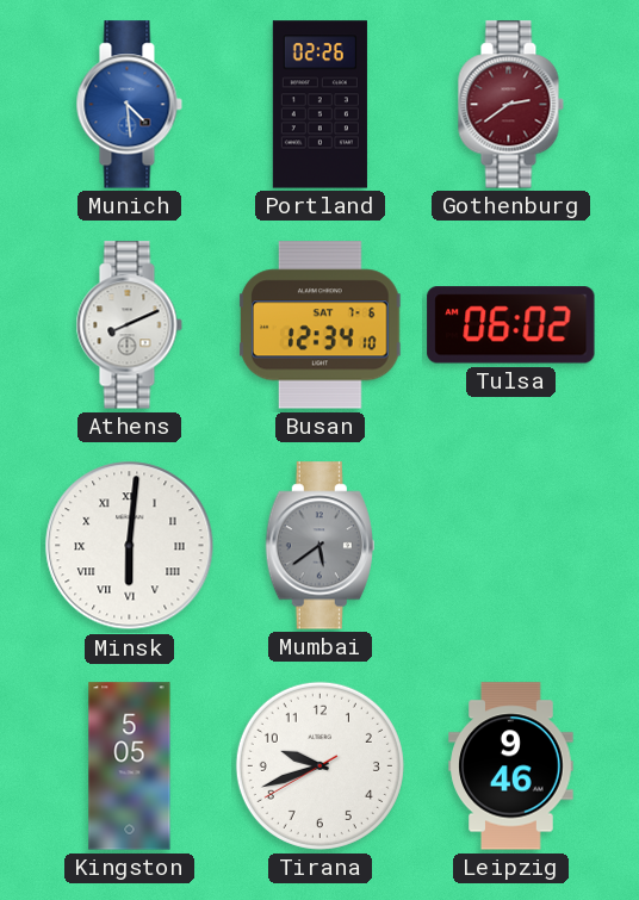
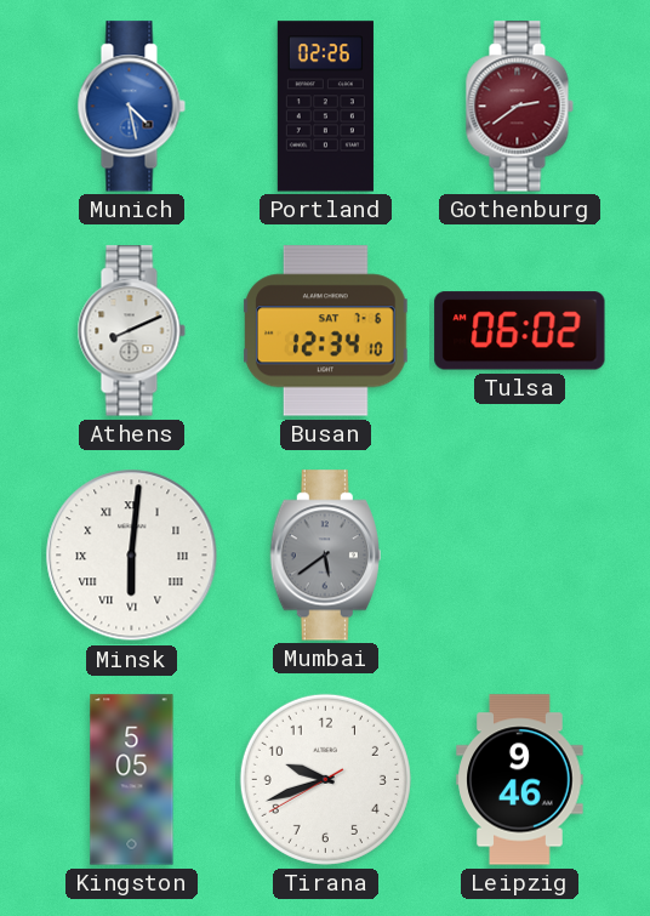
Munich: 4:29 -> 4:28 (131, 107)
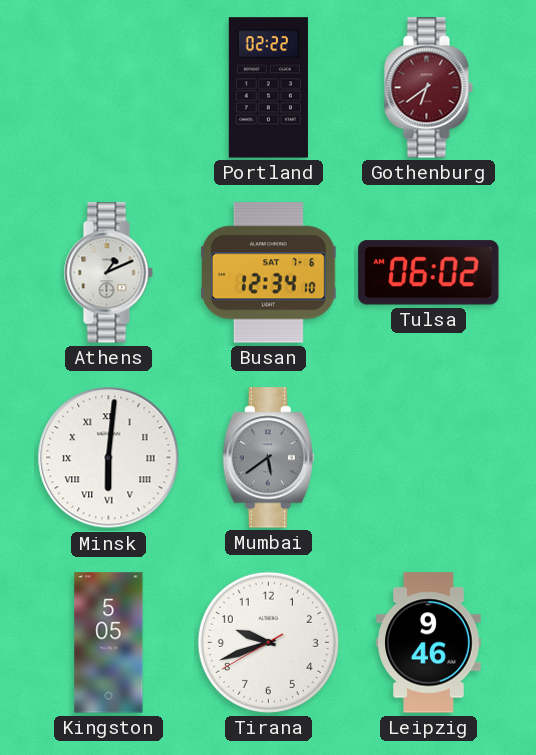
Munich: 4:28 -> none (131, 107)
Portland: 02:26 -> 02:22 (268, 88)
Gothenburg: 2:39 -> 6:39 (428, 88)
Athens: 8:11 -> 1:11 (108, 273)
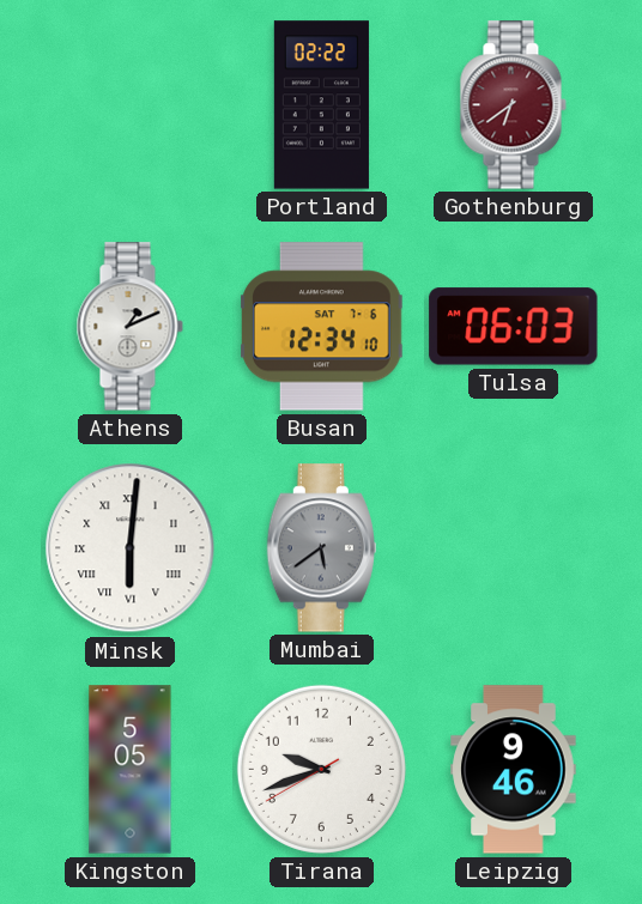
Tulsa: 06:02 -> 06:03 (514, 327)
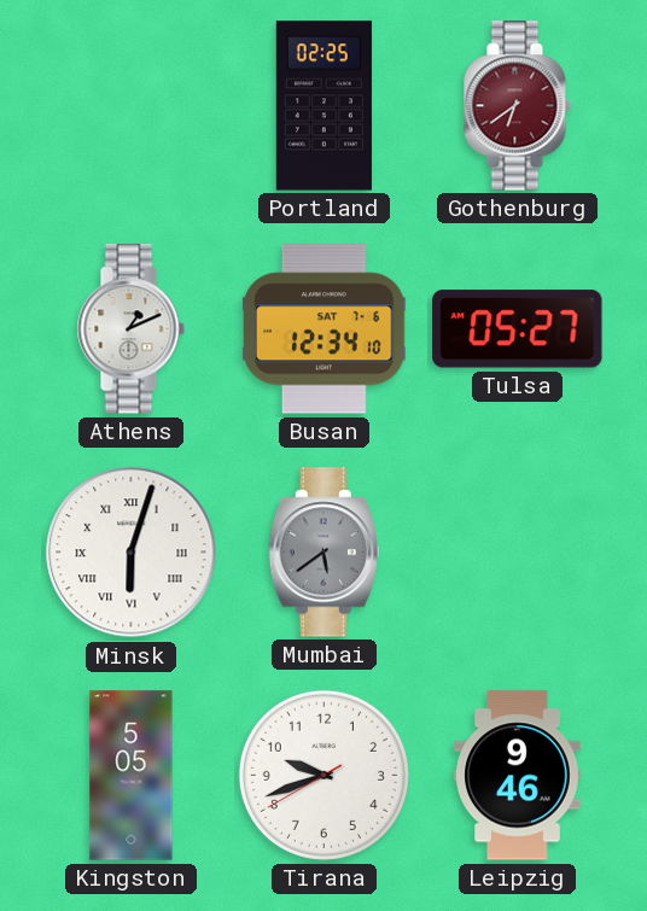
Portland: 02:22 -> 02:25 (323, 106)
Tulsa: 06:03 -> 05:27 (518, 329)
Minsk: 6:01 -> 6:03 (132, 553)
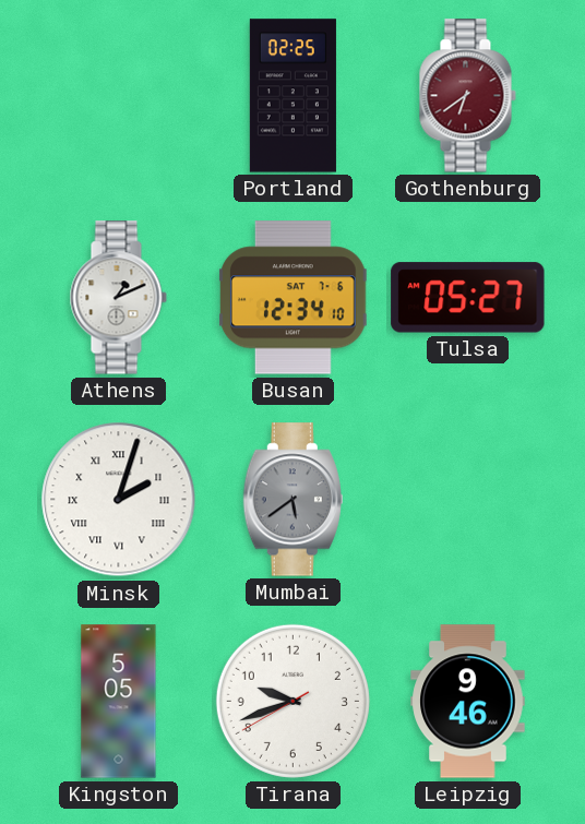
Minsk: 6:03 -> 2:03 (119, 500)
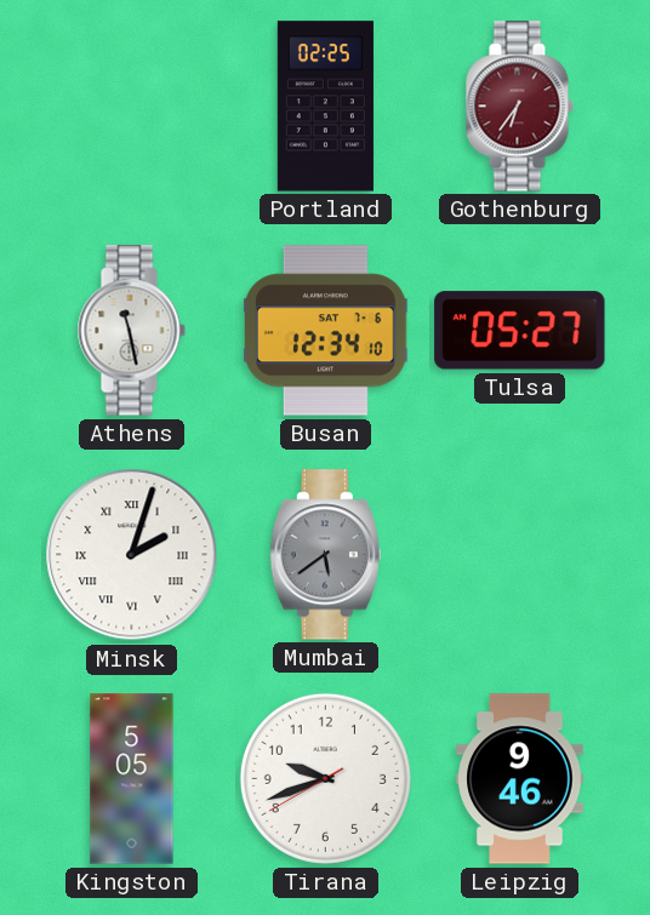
Gothenburg: 6:39 -> 6:36 (519, 107)
Athens: 1:11 -> 11:28 (131, 331)
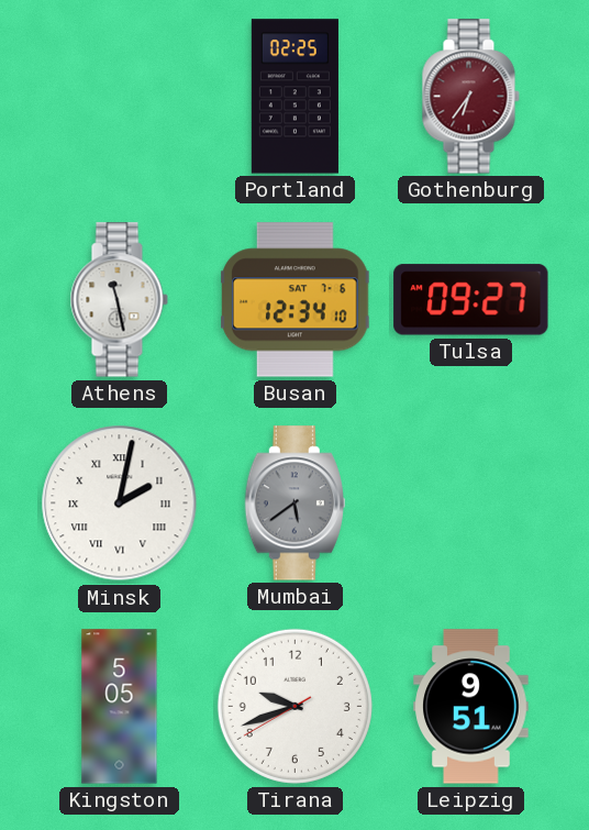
Tulsa: 05:27 -> 09:27 (471, 300)
Minsk: 2:03 -> 2:02 (120, 503)
Leipzig: 9:46 -> 9:51 (471, 707)
